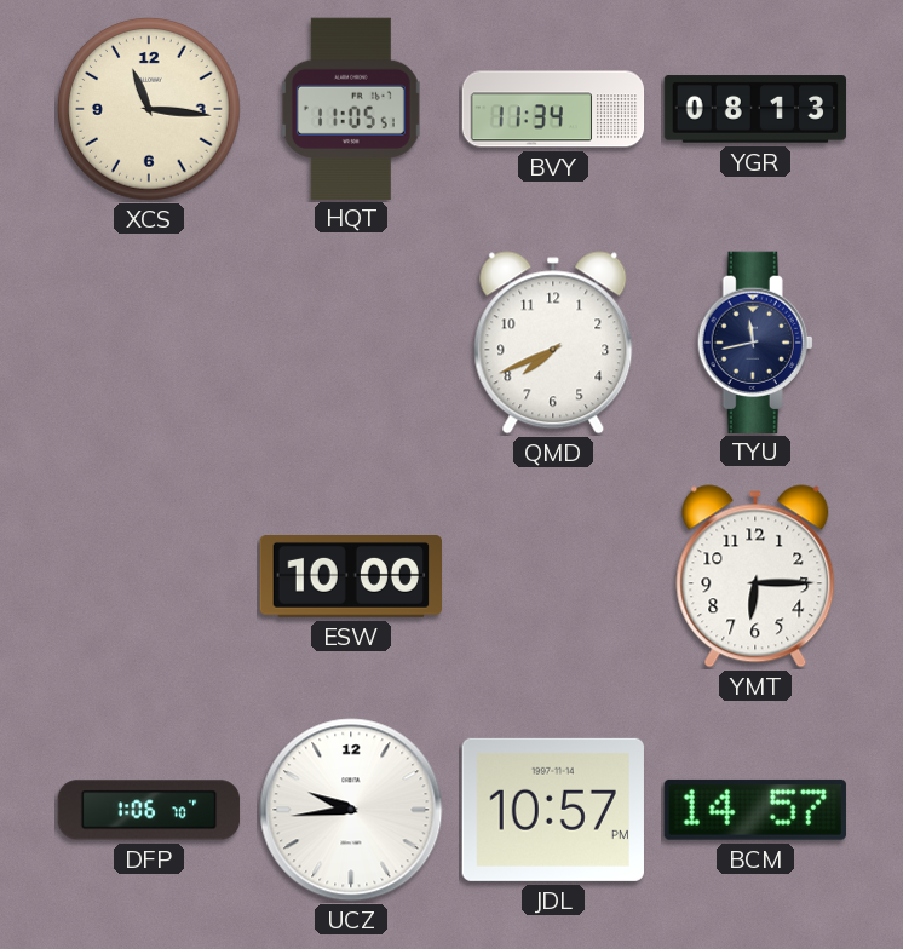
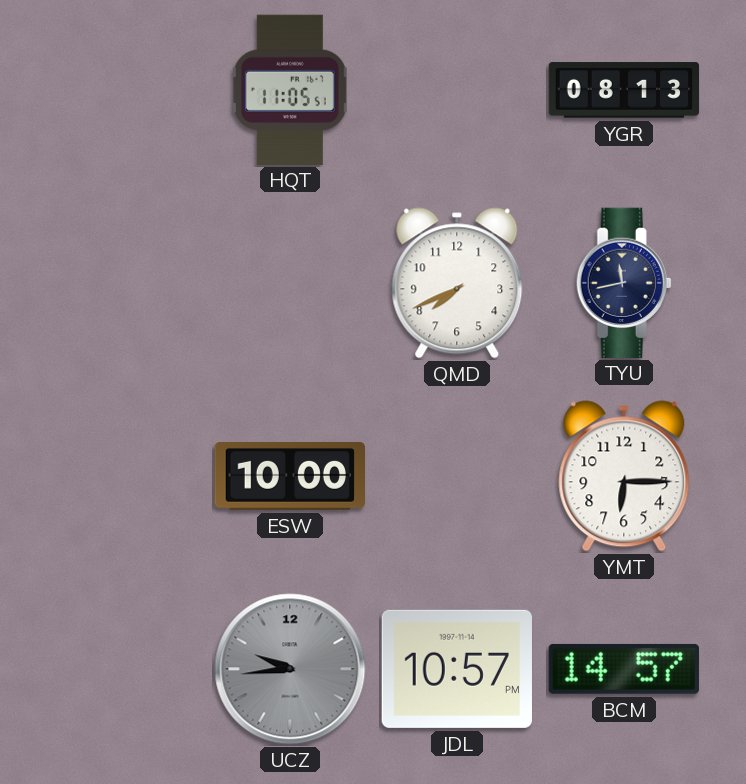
XCS: 11:16 -> none (150, 110)
BVY: 11:34 -> none (553, 109)
DFP: 1:06 -> none (149, 810)
UCZ dial: white -> grey (290, 669)
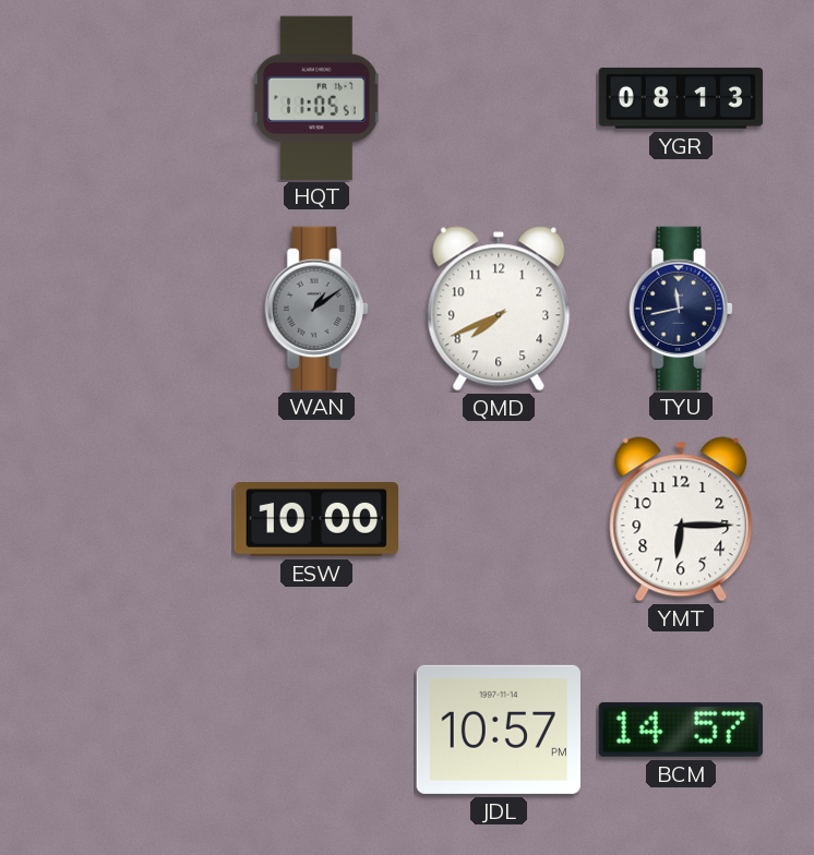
WAN: none -> 1:09 (316, 308)
UCZ: 9:44 -> none (290, 669)
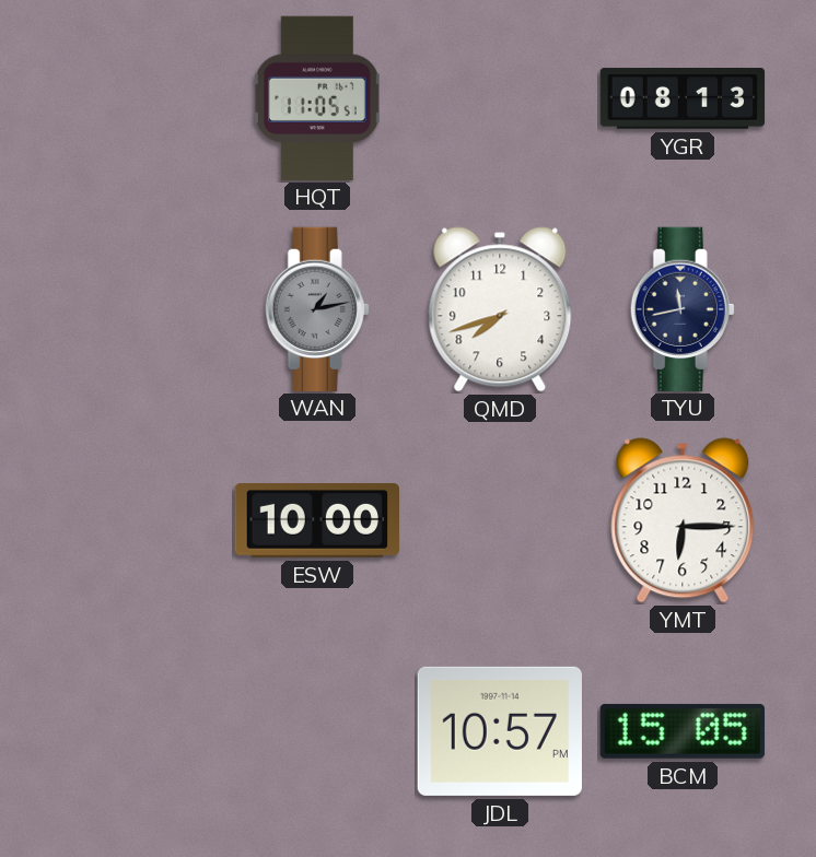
WAN: 1:09 -> 1:13 (317, 308)
QMD: 7:41 -> 7:42 (500, 309)
BCM: 14:57 -> 15:05 (683, 731)
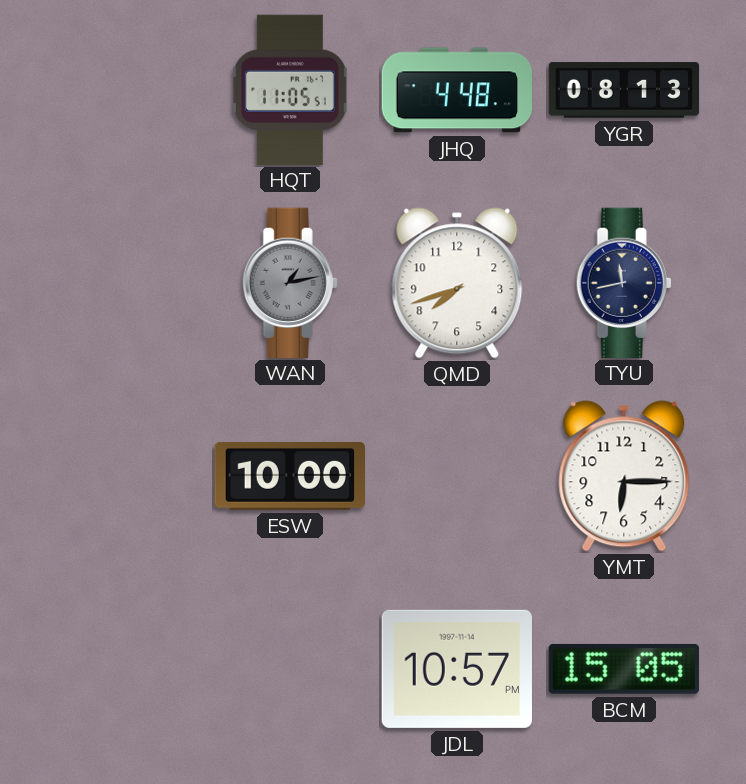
JHQ: none -> 4:48 (456, 90)
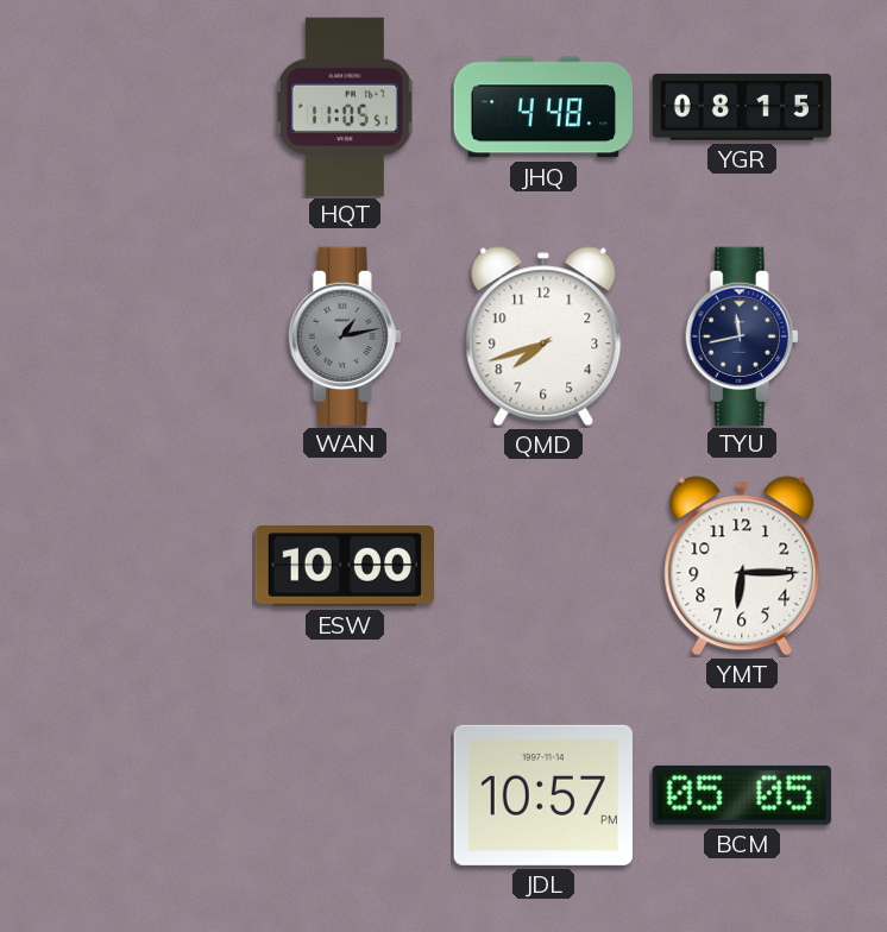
YGR: 08:13 -> 08:15 (742, 107)
BCM: 15:05 -> 05:05 (742, 795)
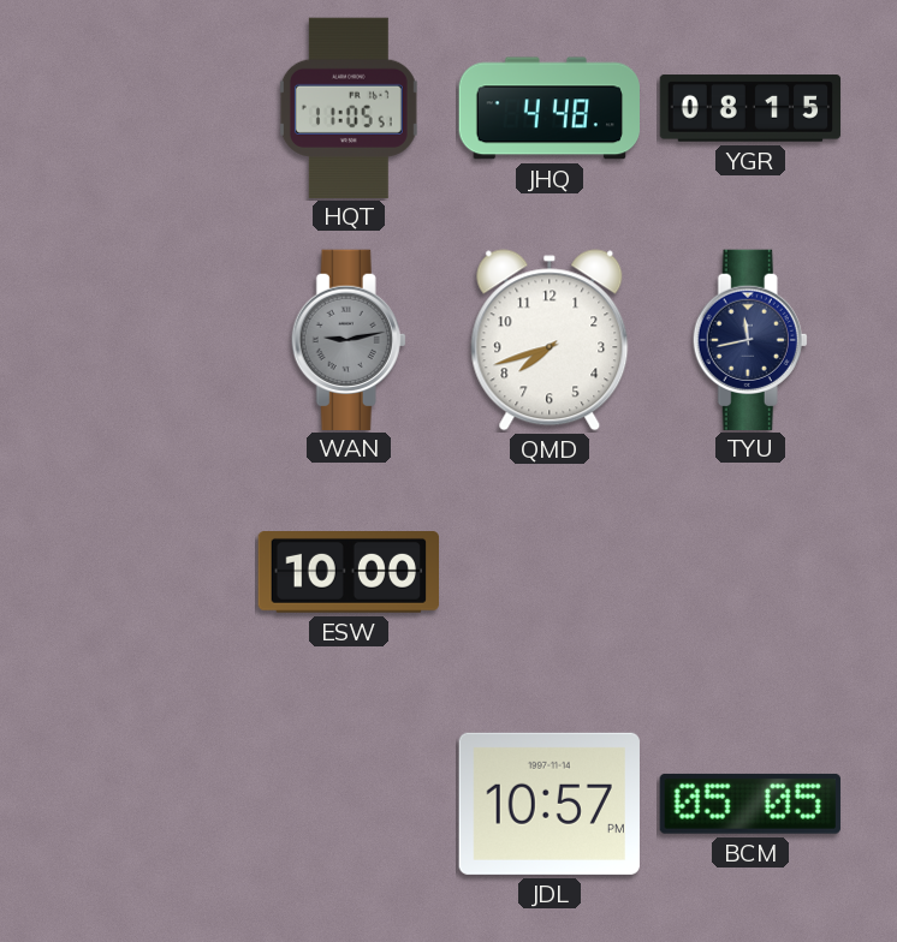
WAN: 1:13 -> 9:13 (349, 339)
YMT: 6:15 -> none (742, 566)
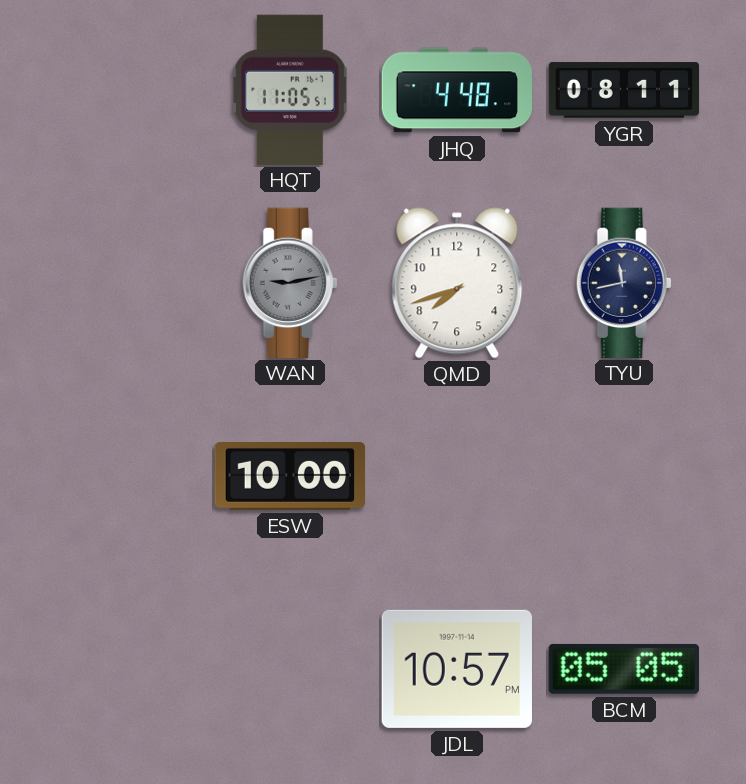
YGR: 08:15 -> 08:11 (624, 90)
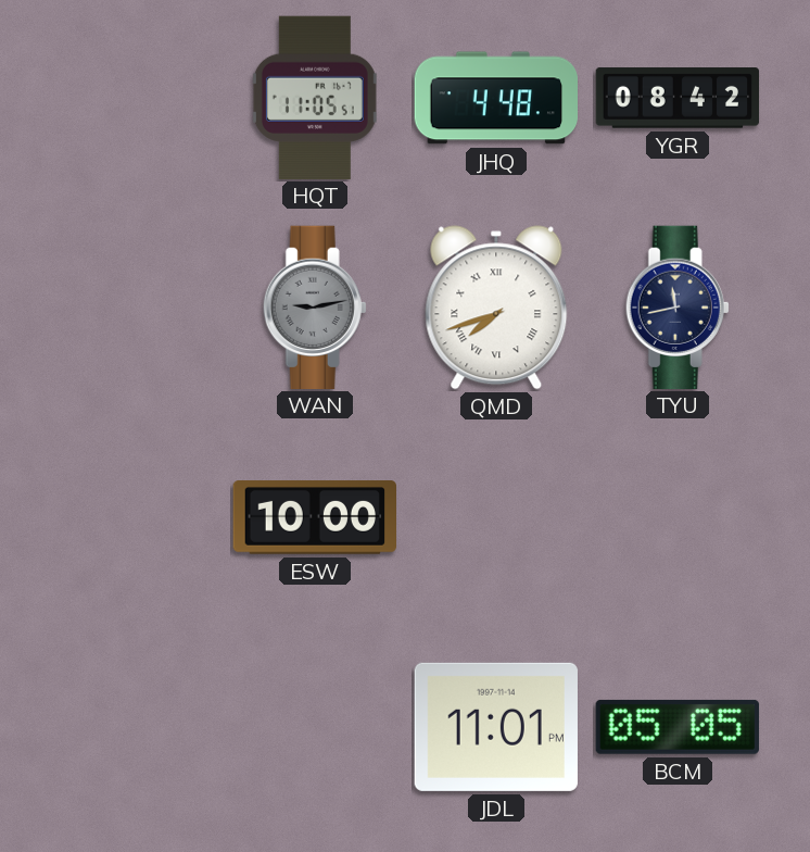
YGR: 08:11 -> 08:42 (678, 98)
QMD numerals: Arabic -> Roman (496, 308)
JDL: 10:57 -> 11:01 (496, 727)
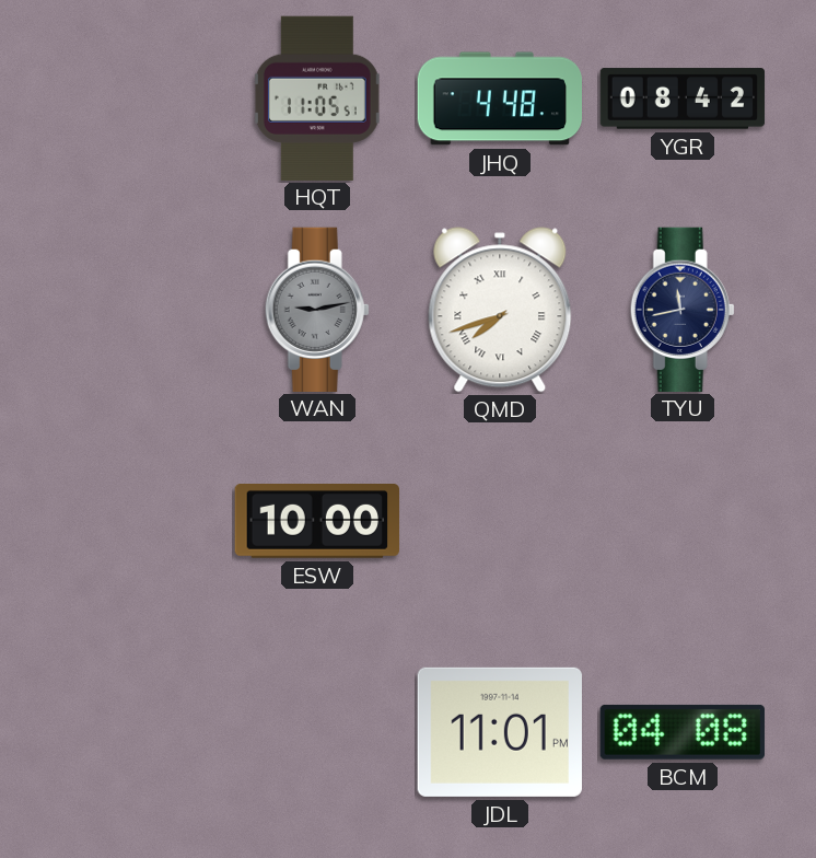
BCM: 05:05 -> 04:08 (683, 732)
